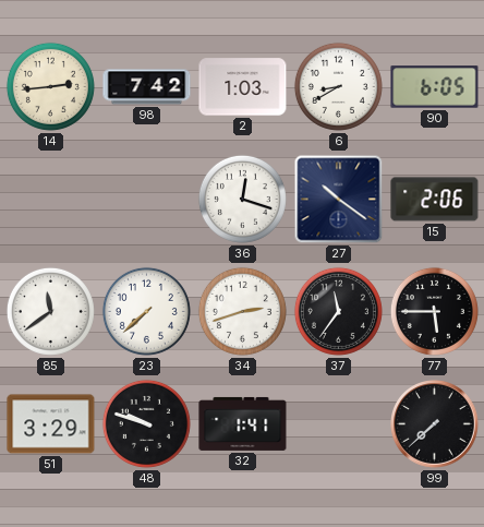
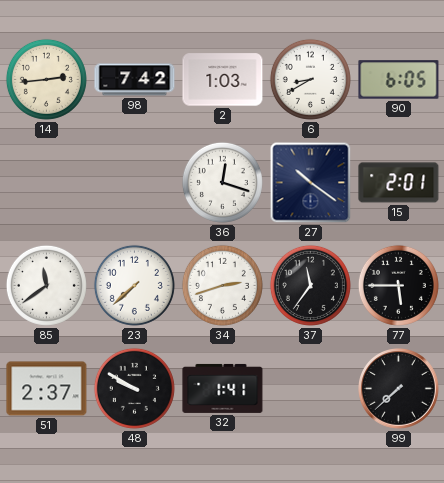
15: 2:06 -> 2:01 (399, 183)
51: 3:29 -> 2:37 (47, 389)
48: 9:48 -> 9:50 (134, 388)
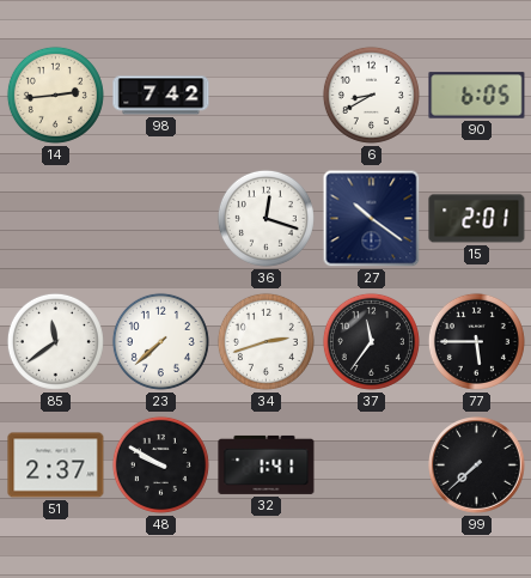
2: 1:03 -> none (223, 80)
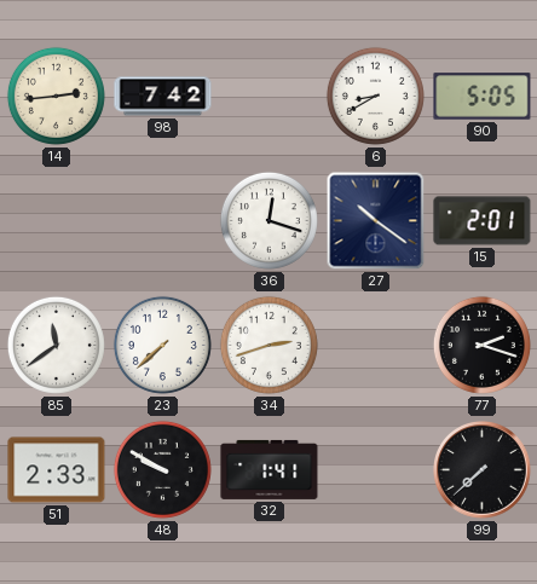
90: 6:05 -> 5:05 (483, 97)
37: 11:36 -> none (371, 341)
77: 5:45 -> 2:18 (481, 345)
51: 2:37 -> 2:33 (57, 470)
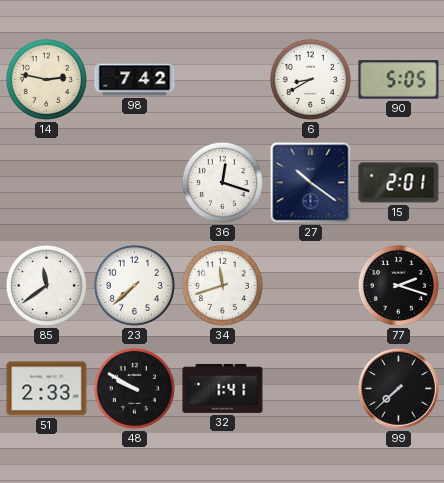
14: 2:44 -> 2:47 (46, 79)
34: 2:42 -> 11:42 (222, 285)
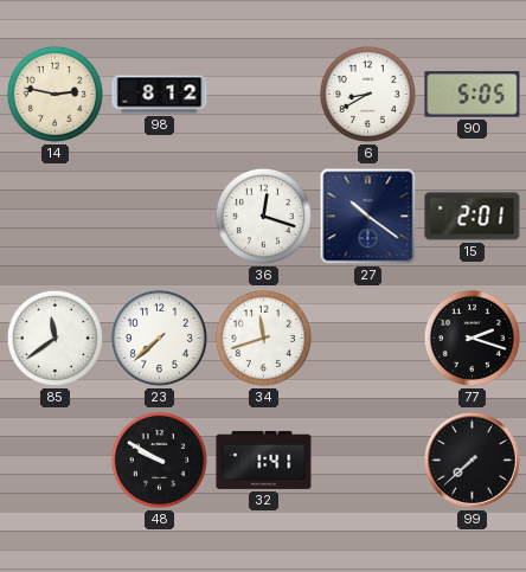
98: 7:42 -> 8:12 (160, 95)
51: 2:33 -> none (47, 389)
